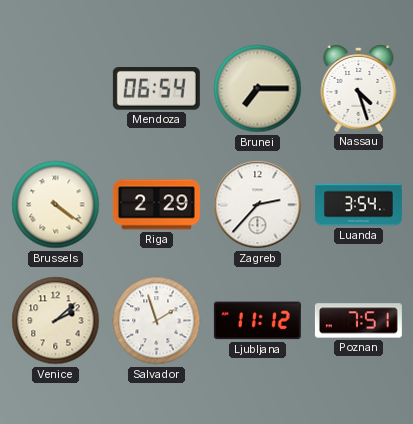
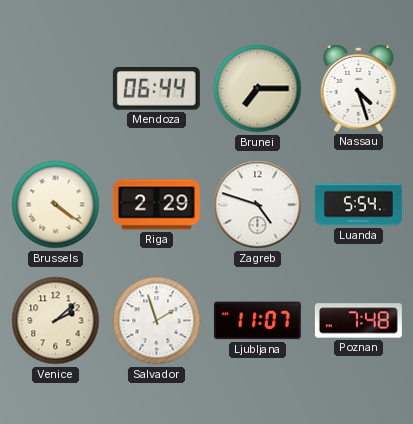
Mendoza: 06:54 -> 06:44 (156, 89)
Zagreb: 2:37 -> 4:48 (258, 205)
Luanda: 3:54 -> 5:54 (358, 205)
Ljubljana: 11:12 -> 11:07 (257, 321)
Poznan: 7:51 -> 7:48 (358, 321)
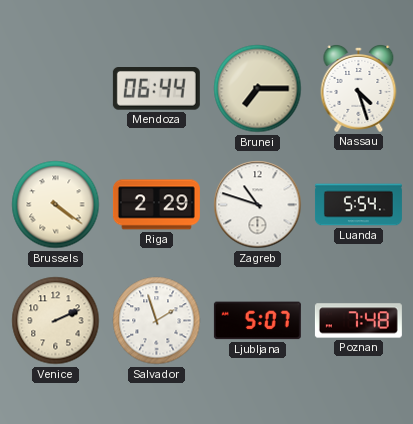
Zagreb: 4:48 -> 10:48 (258, 205)
Venice: 2:08 -> 2:11 (56, 321)
Ljubljana: 11:07 -> 5:07 (257, 321)
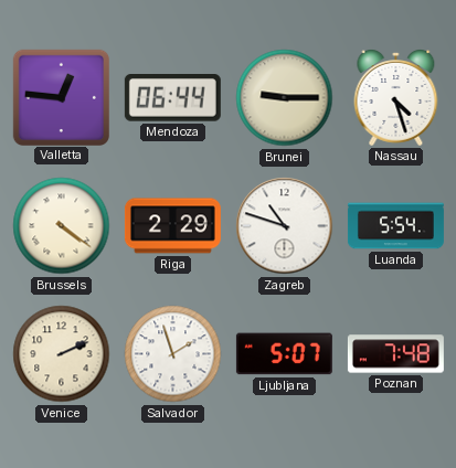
Valletta: none -> 12:46 (61, 97)
Brunei: 7:15 -> 9:15 (285, 98)
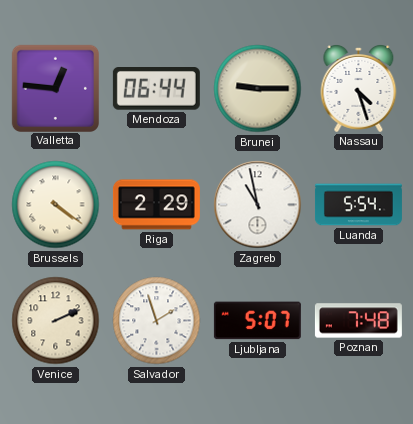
Zagreb: 10:48 -> 10:58 (258, 205)
